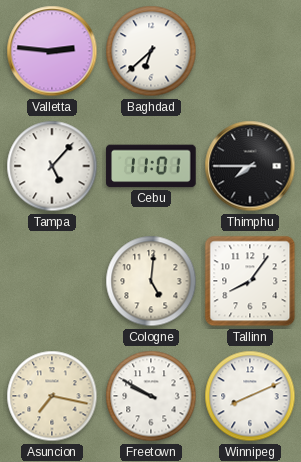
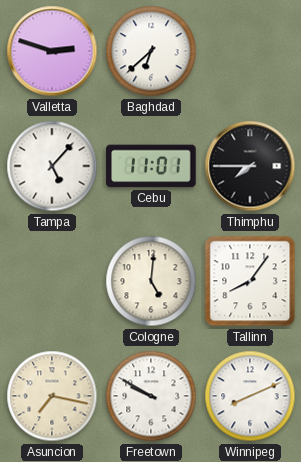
Valletta: 2:46 -> 2:48 (52, 51)
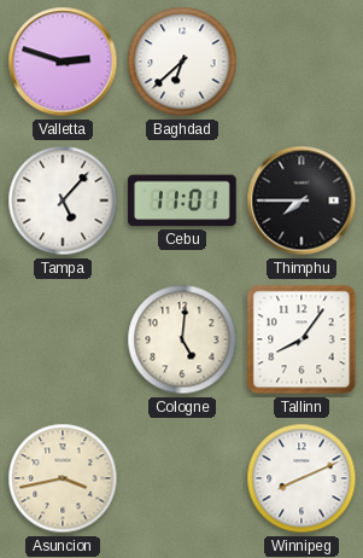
Asuncion: 7:17 -> 3:43 (63, 478)
Freetown: 9:50 -> none (151, 396)
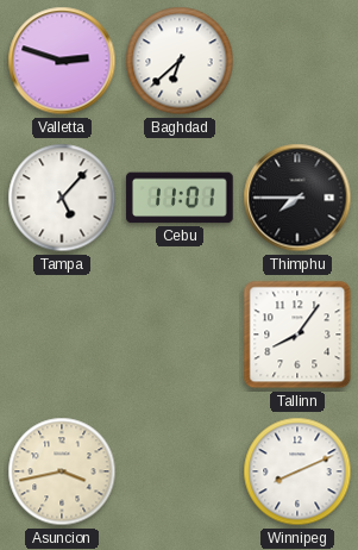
Cologne: 5:01 -> none (182, 339)
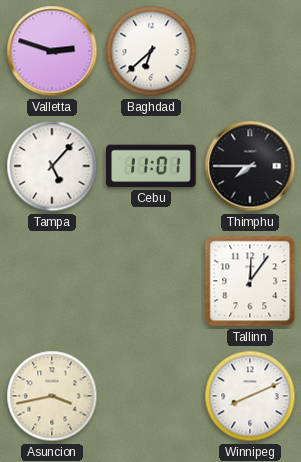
Tallinn: 8:06 -> 12:06 (250, 281)
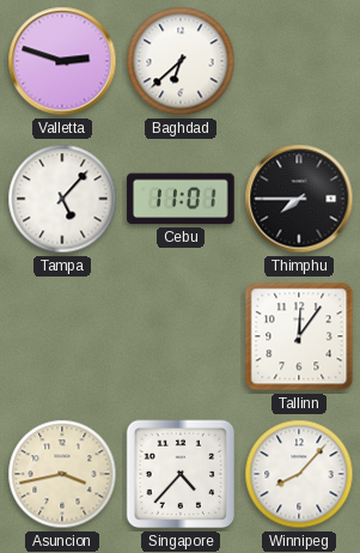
Singapore: none -> 4:37 (181, 474)
Winnipeg: 8:11 -> 8:07 (299, 474)
